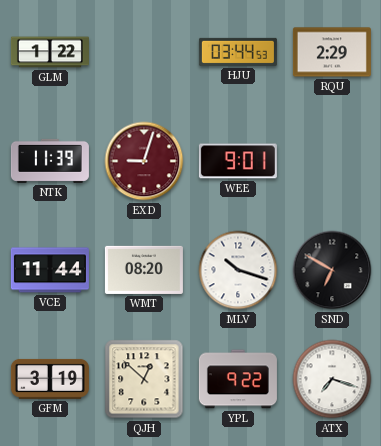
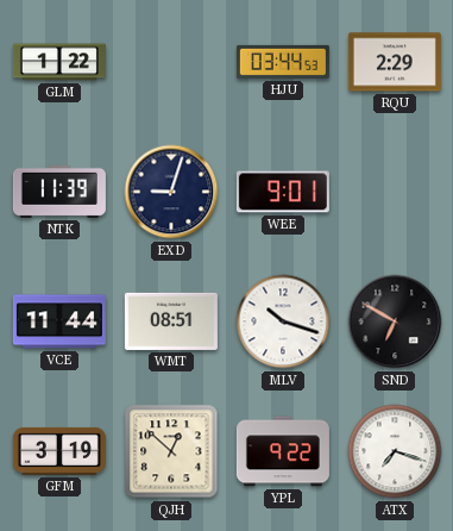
EXD dial: burgundy -> navy (171, 192)
WMT: 08:20 -> 08:51 (171, 321)
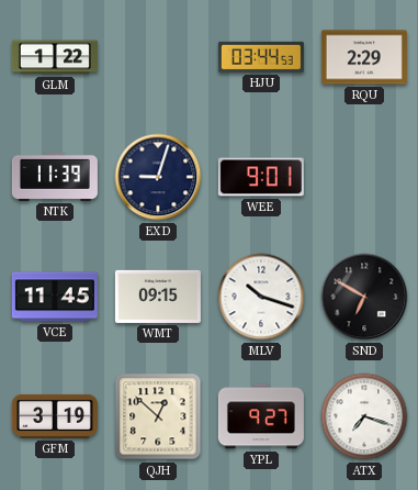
VCE: 11:44 -> 11:45 (55, 297)
WMT: 08:51 -> 09:15 (158, 297)
YPL: 9:22 -> 9:27 (261, 416)
